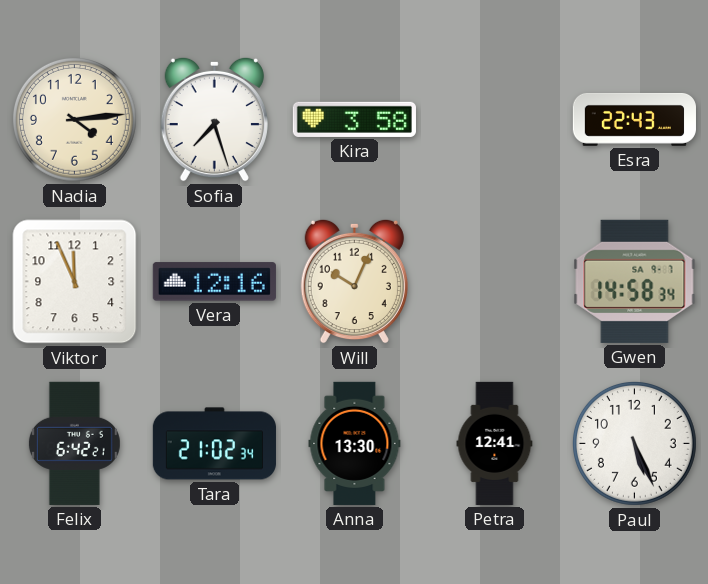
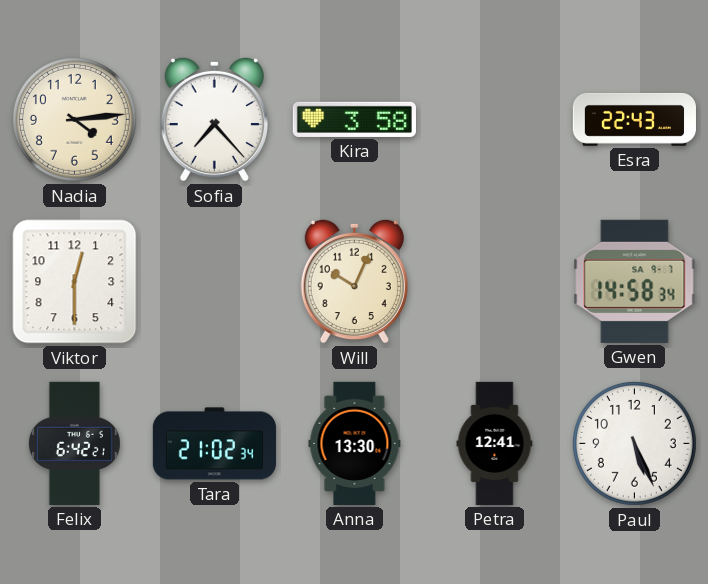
Sofia: 7:27 -> 7:23 (214, 119)
Viktor: 11:56 -> 12:30 (75, 282)
Vera: 12:16 -> none (214, 282)
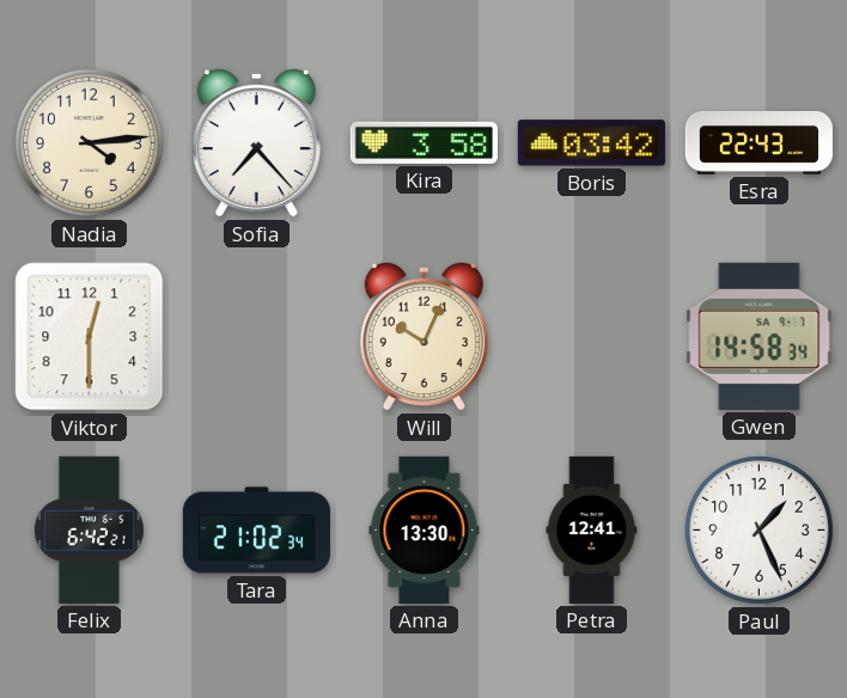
Boris: none -> 03:42 (591, 143)
Paul: 5:26 -> 1:26 (758, 529)
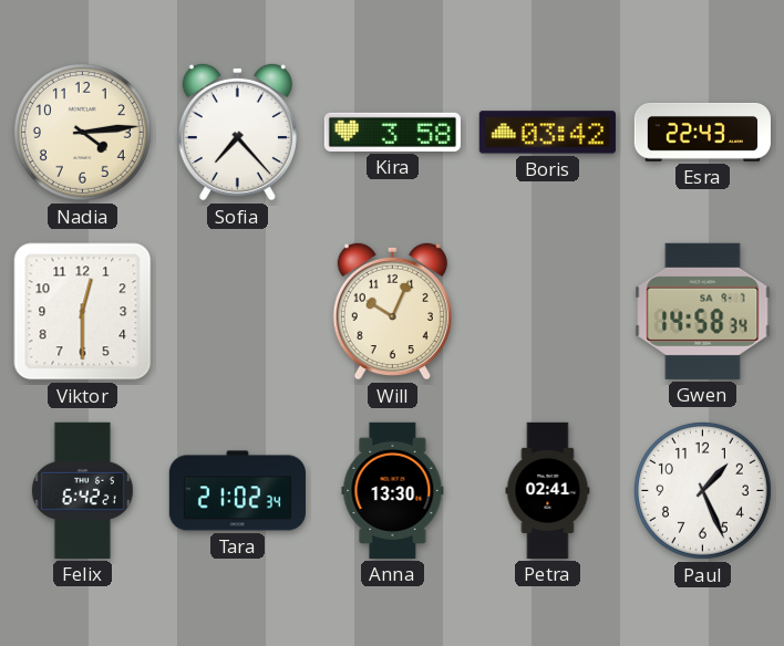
Petra: 12:41 -> 02:41 (548, 490)
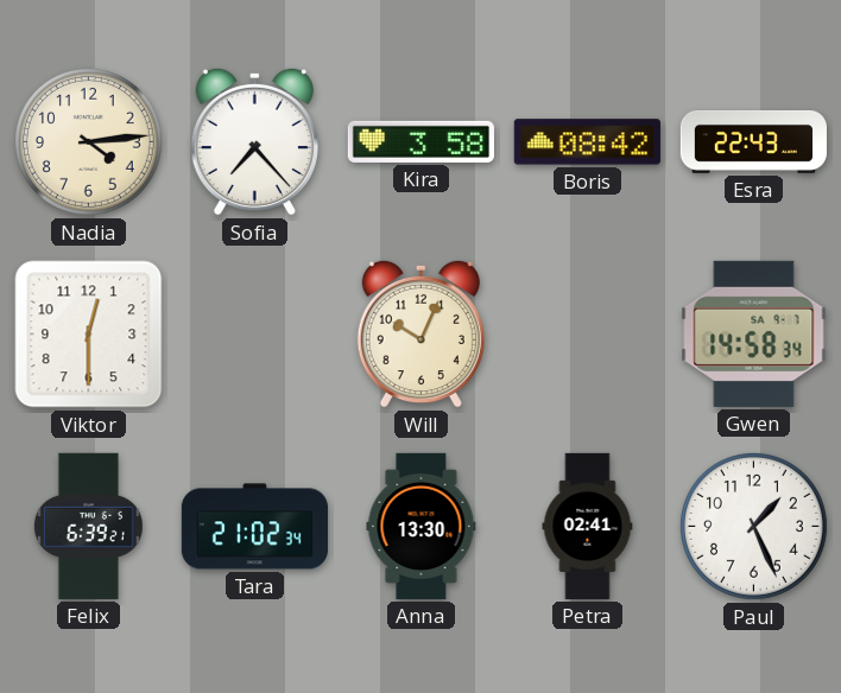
Boris: 03:42 -> 08:42 (587, 142)
Felix: 6:42 -> 6:39 (88, 526)
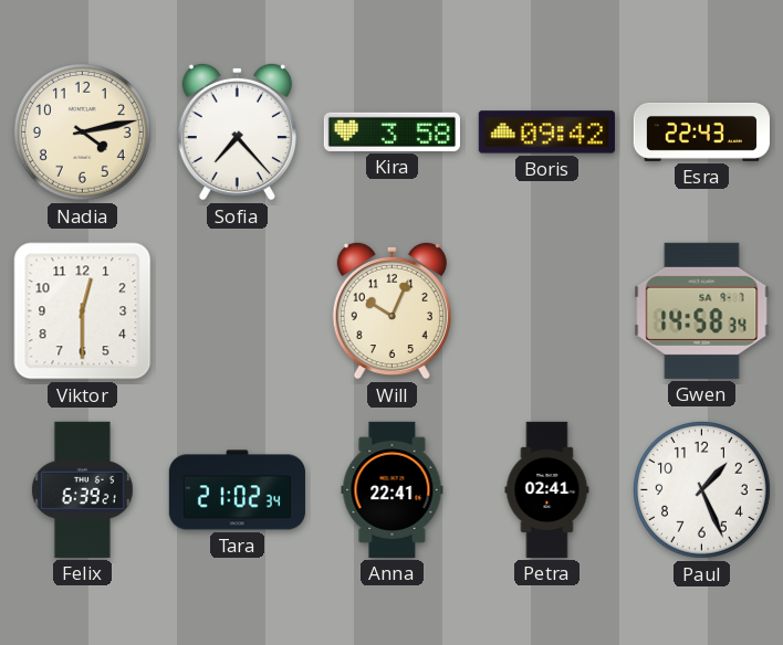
Nadia: 4:14 -> 4:13 (82, 131)
Boris: 08:42 -> 09:42 (546, 133)
Anna: 13:30 -> 22:41 (393, 489)
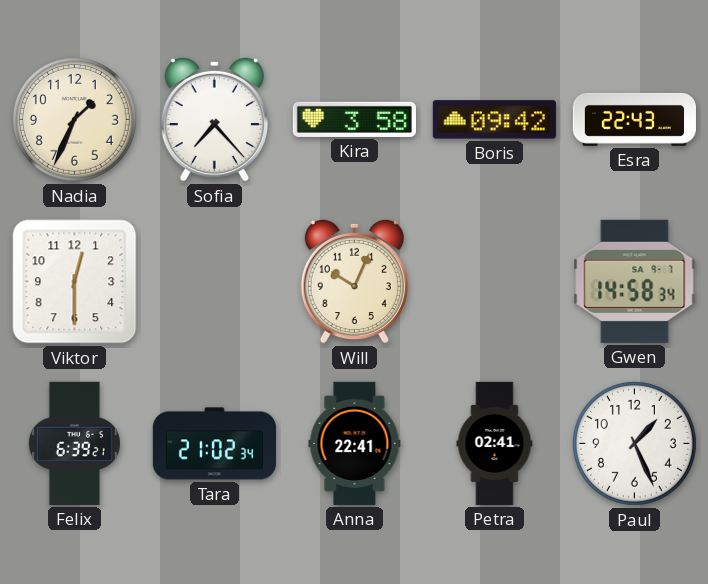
Nadia: 4:13 -> 1:34 (74, 119)
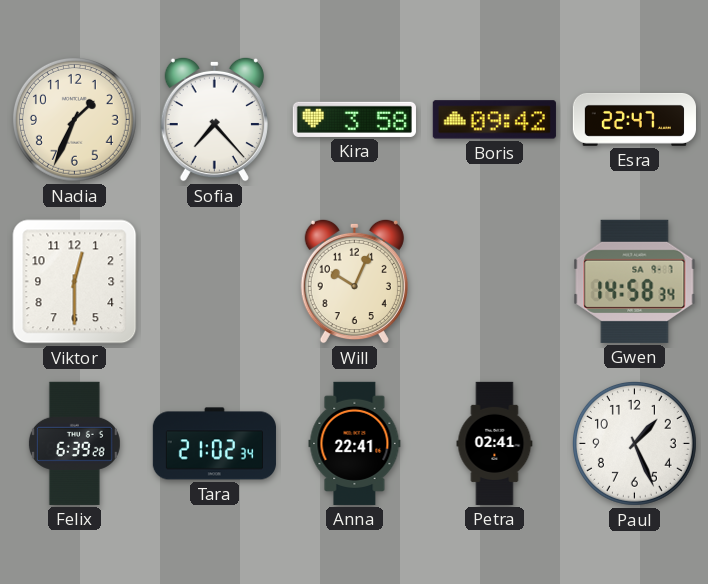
Esra: 22:43 -> 22:47 (634, 119)
Felix: 6:39:21 -> 6:39:28 (74, 443)
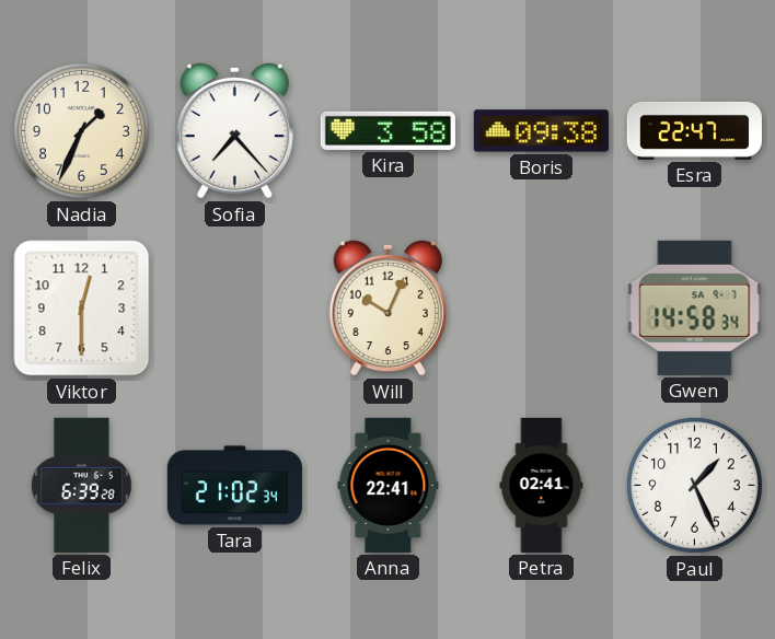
Boris: 09:42 -> 09:38 (541, 131)
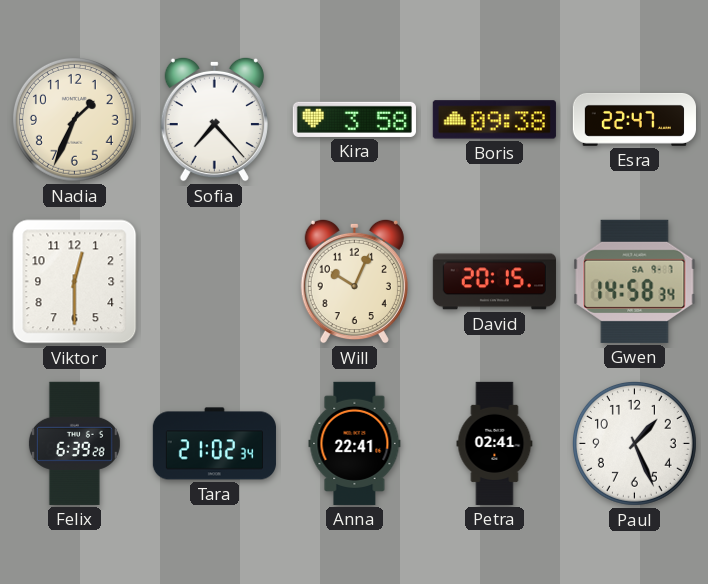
David: none -> 20:15 (494, 282)
